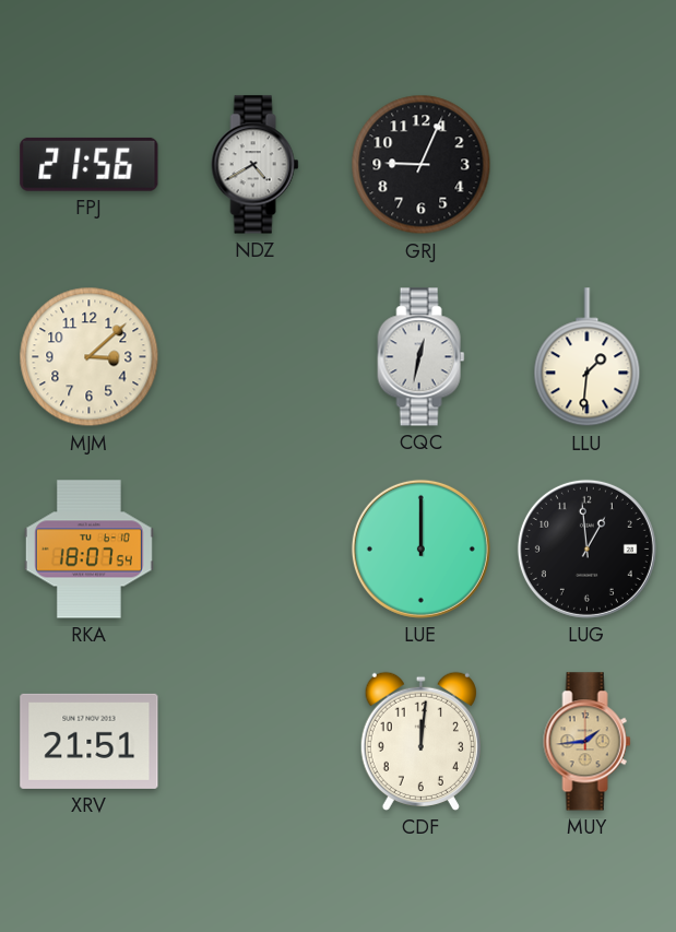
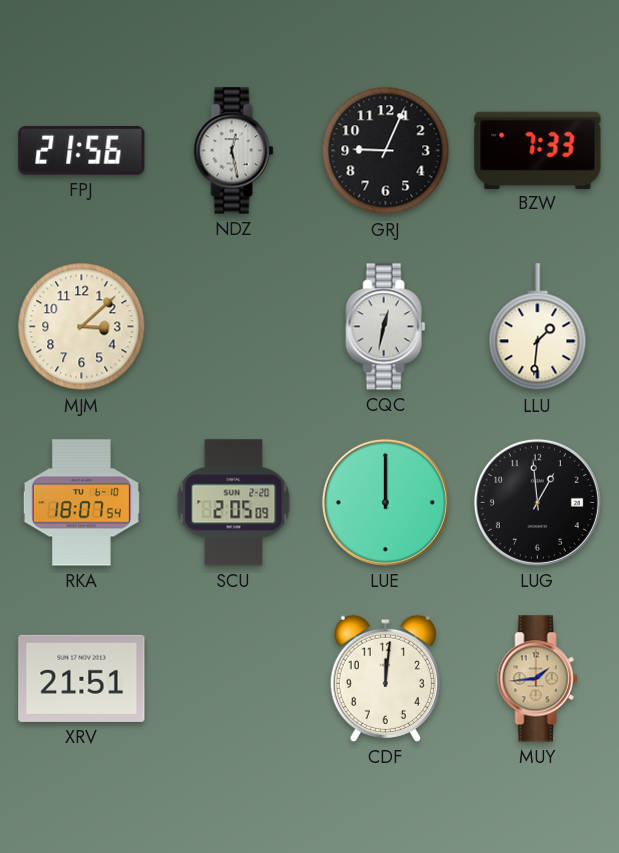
NDZ: 4:40 -> 12:28 (234, 151)
BZW: none -> 7:33 (538, 150)
SCU: none -> 2:05 (234, 503)
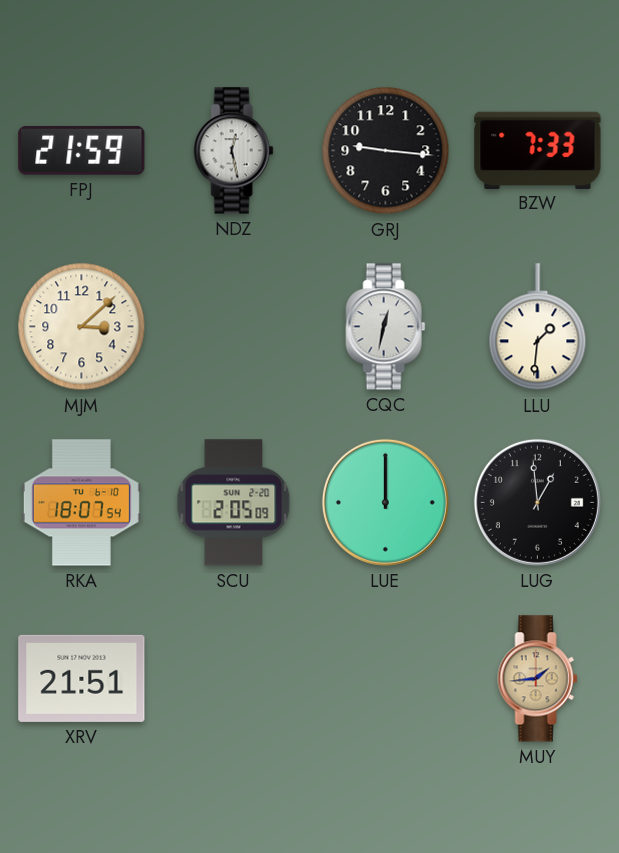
FPJ: 21:56 -> 21:59 (82, 150)
GRJ: 9:04 -> 9:16 (386, 151)
CDF: 12:01 -> none (385, 678)
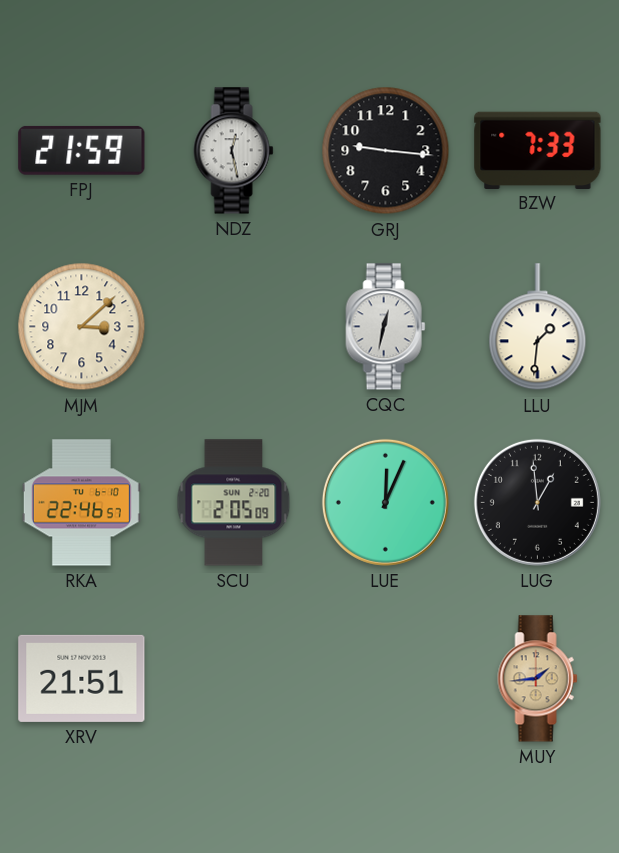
RKA: 18:07 -> 22:46 (81, 503)
LUE: 12:00 -> 12:04 (385, 502)
